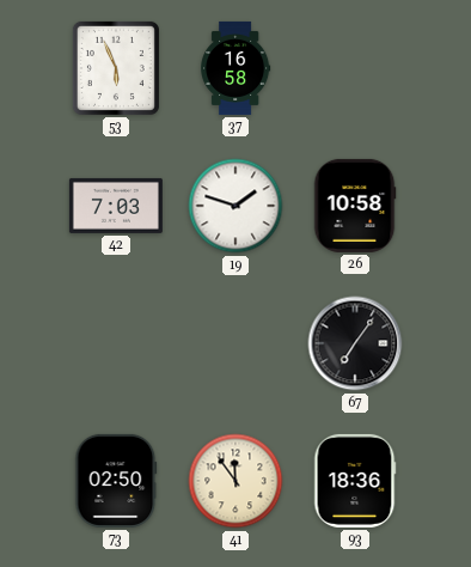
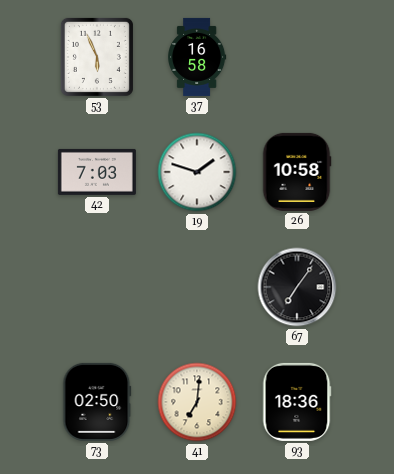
41: 11:54 -> 7:01 (197, 402)
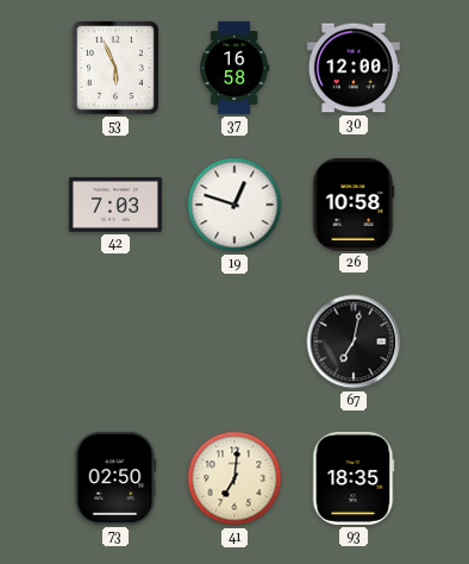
30: none -> 12:00 (354, 68)
19: 1:48 -> 12:48 (234, 205)
67: 7:06 -> 7:02 (354, 341)
93: 18:36 -> 18:35 (354, 478)
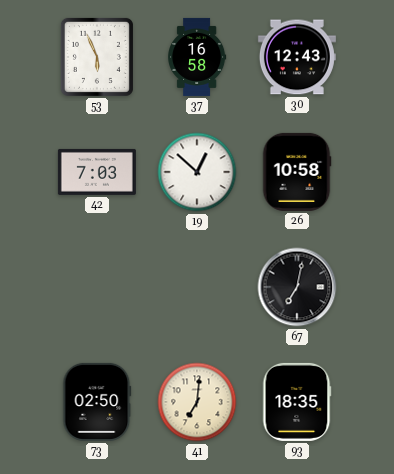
30: 12:00 -> 12:43 (297, 57)
19: 12:48 -> 12:52 (197, 172)
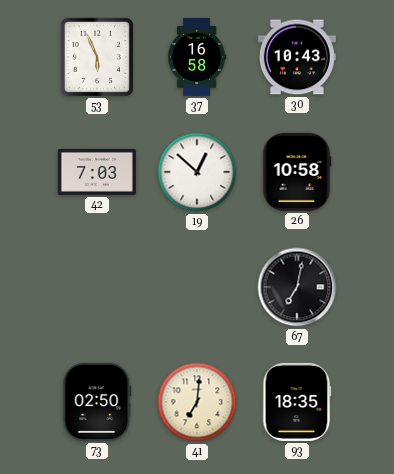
30: 12:43 -> 10:43 (297, 57)
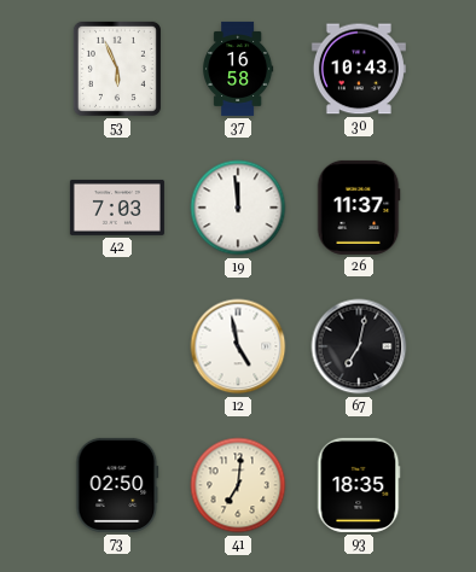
19: 12:52 -> 11:59 (238, 208)
26: 10:58 -> 11:37 (359, 208)
12: none -> 4:58 (238, 346)
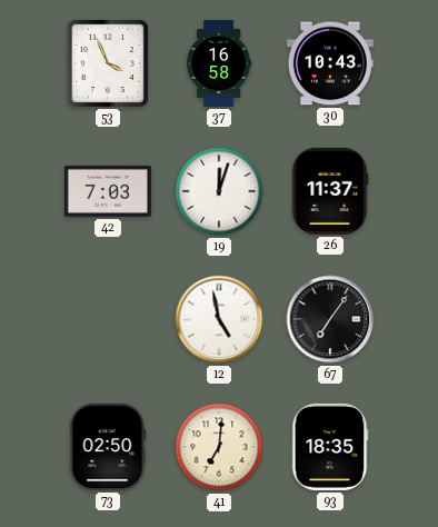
53: 5:56 -> 3:56 (108, 63)
19: 11:59 -> 12:03 (219, 191)
67: 7:02 -> 7:06 (330, 319)
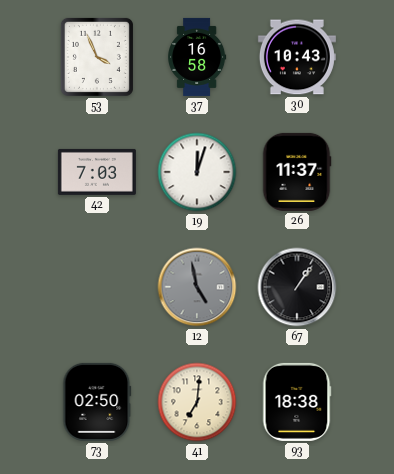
12 dial: white -> grey (197, 287)
67: 7:06 -> 1:06 (297, 287)
93: 18:35 -> 18:38 (297, 402)
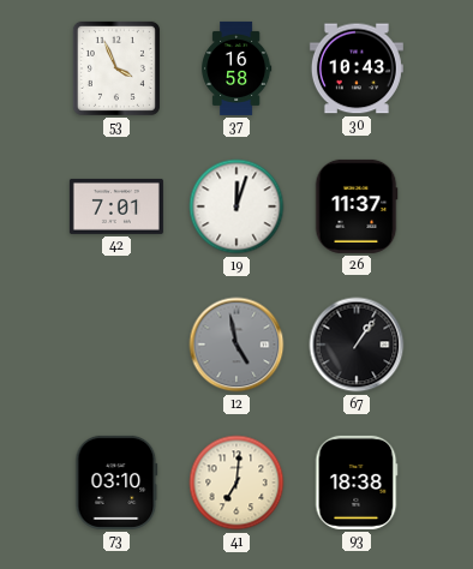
42: 7:03 -> 7:01 (116, 206)
73: 02:50 -> 03:10 (116, 483)
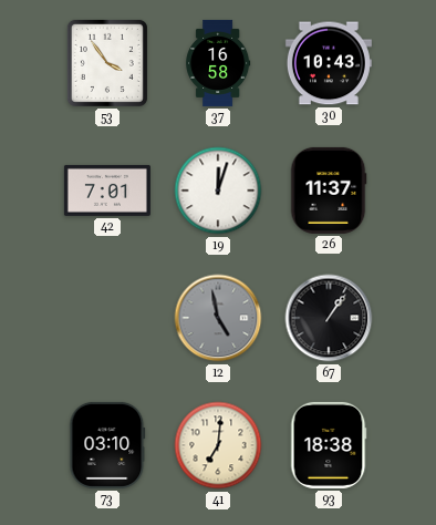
53: 3:56 -> 3:54 (107, 63)
